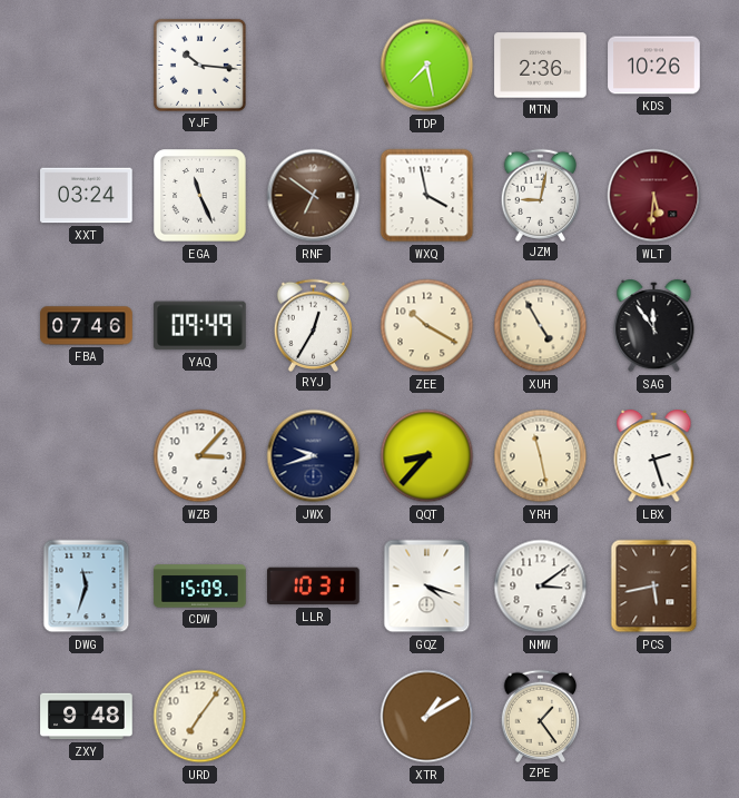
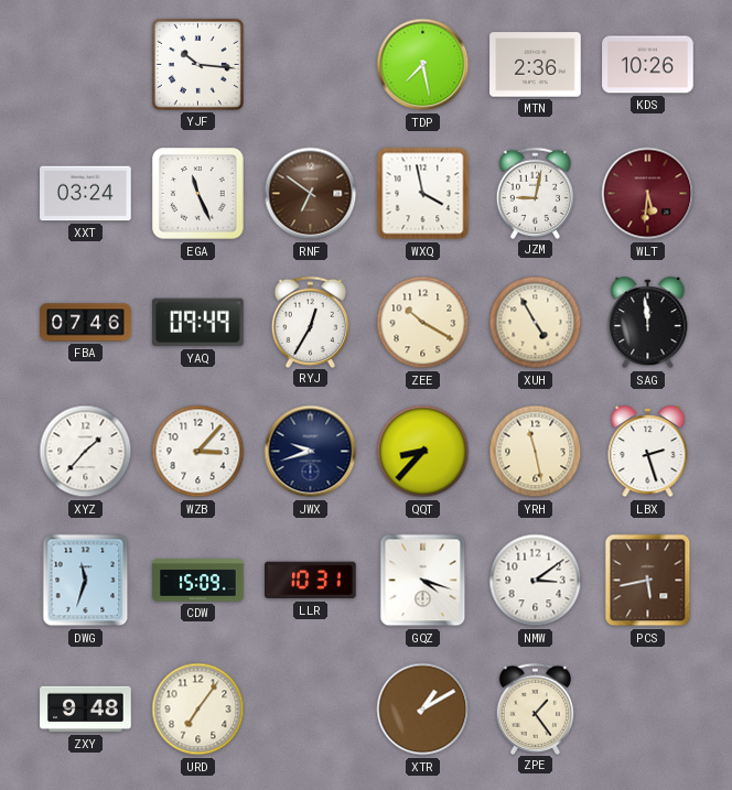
SAG: 11:54 -> 11:59 (648, 324)
XYZ: none -> 1:37 (86, 452)
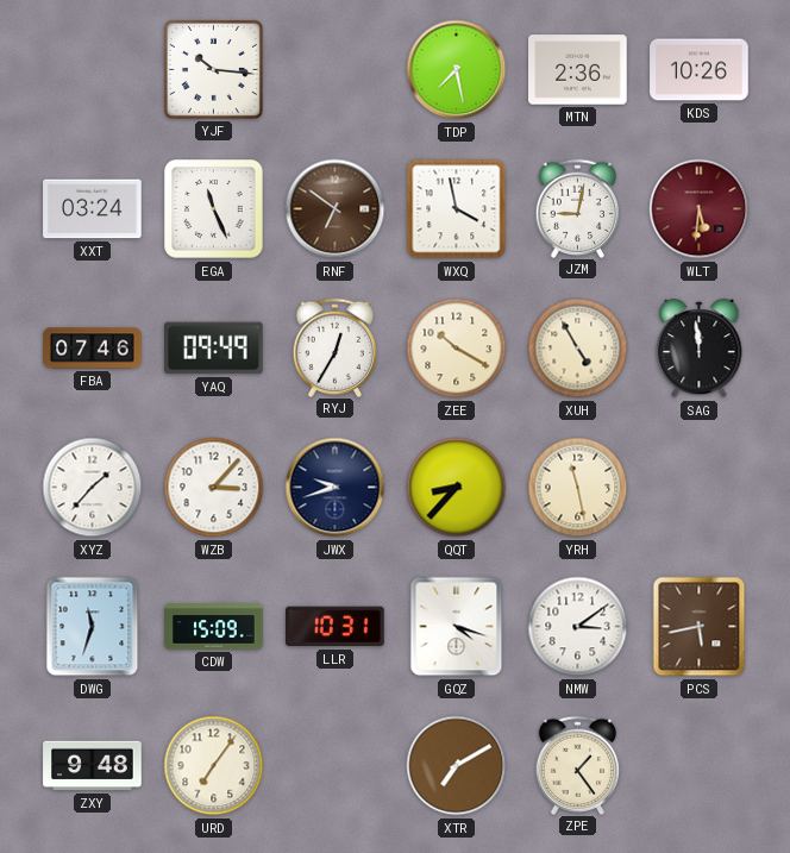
LBX: 2:27 -> none (648, 453)
XTR: 1:10 -> 7:10 (457, 766)
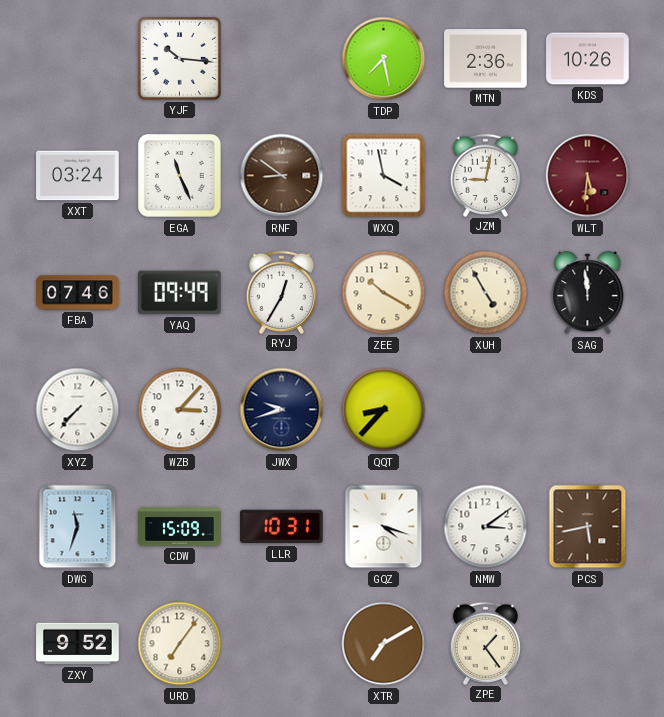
RNF: 6:51 -> 8:51 (282, 176)
XYZ: 1:37 -> 7:37 (78, 410)
YRH: 11:28 -> none (578, 488)
ZXY: 9:48 -> 9:52 (78, 644)
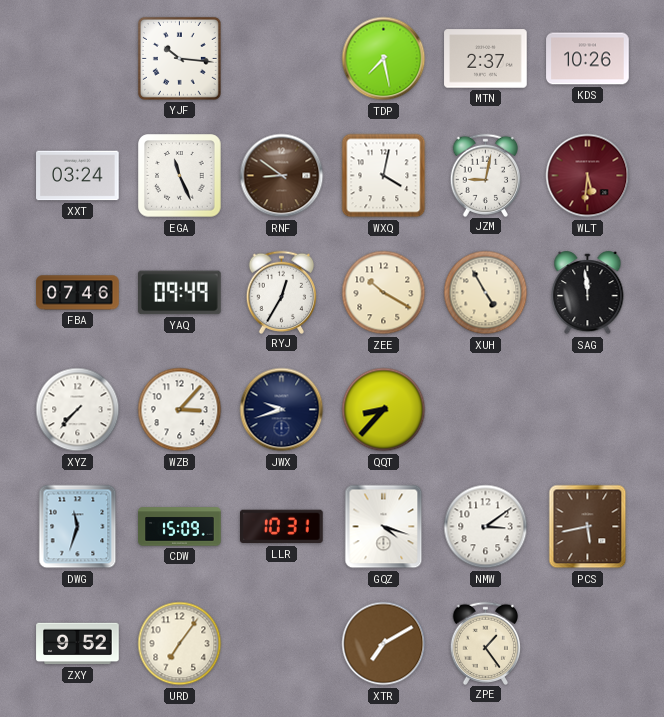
MTN: 2:36 -> 2:37 (486, 59)
WXQ: 3:58 -> 4:02 (384, 176)
